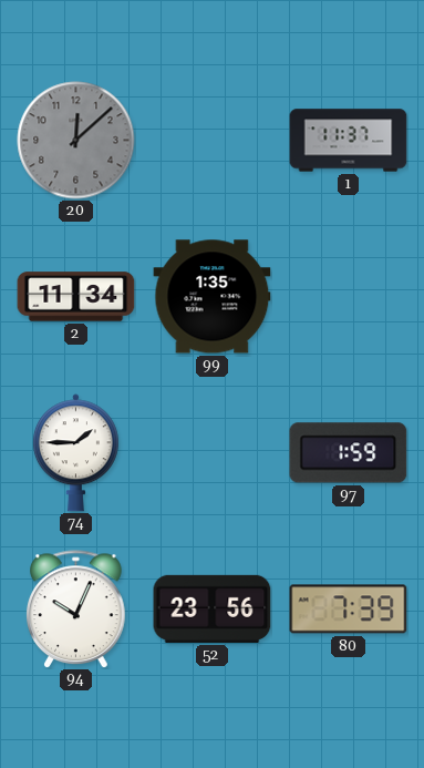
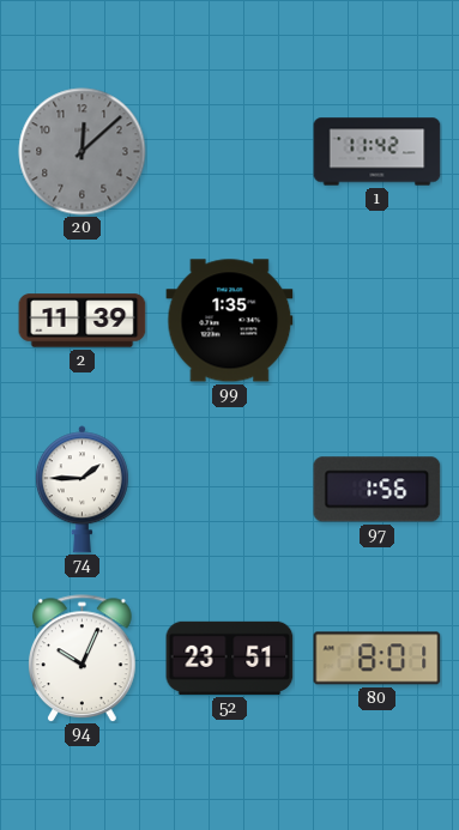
1: 11:37 -> 11:42 (378, 152)
2: 11:34 -> 11:39 (83, 321)
97: 1:59 -> 1:56 (378, 490)
52: 23:56 -> 23:51 (230, 658)
80: 7:39 -> 8:01 (378, 659)
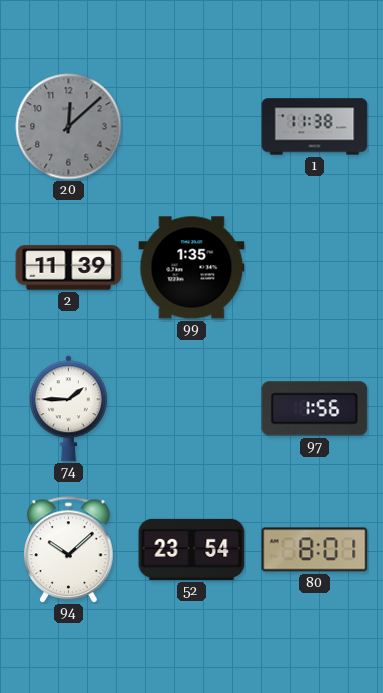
1: 11:42 -> 11:38 (315, 127)
94: 10:04 -> 10:08 (69, 550)
52: 23:51 -> 23:54 (192, 549)
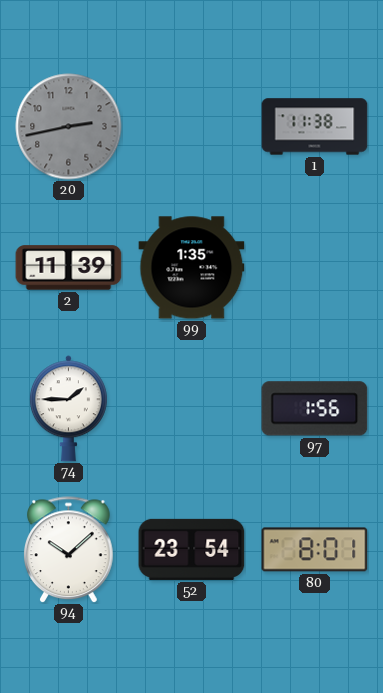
20: 12:08 -> 2:43 (69, 127)
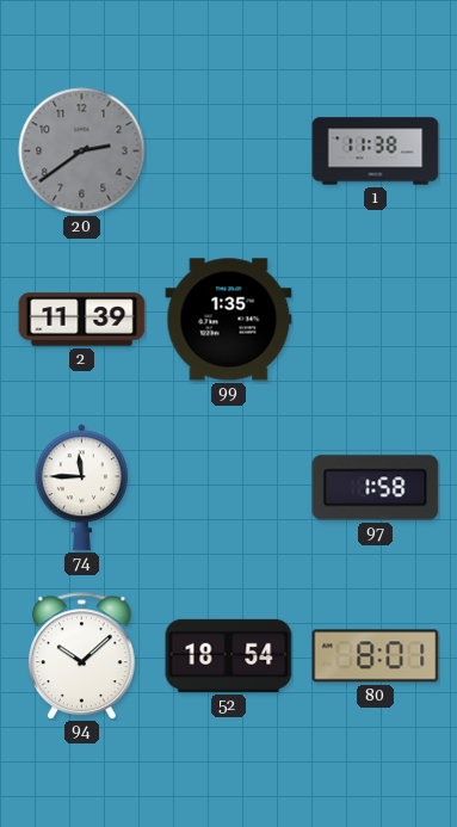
20: 2:43 -> 2:39 (82, 152)
74: 1:45 -> 11:45 (81, 488)
97: 1:56 -> 1:58 (376, 488)
52: 23:54 -> 18:54 (229, 655)
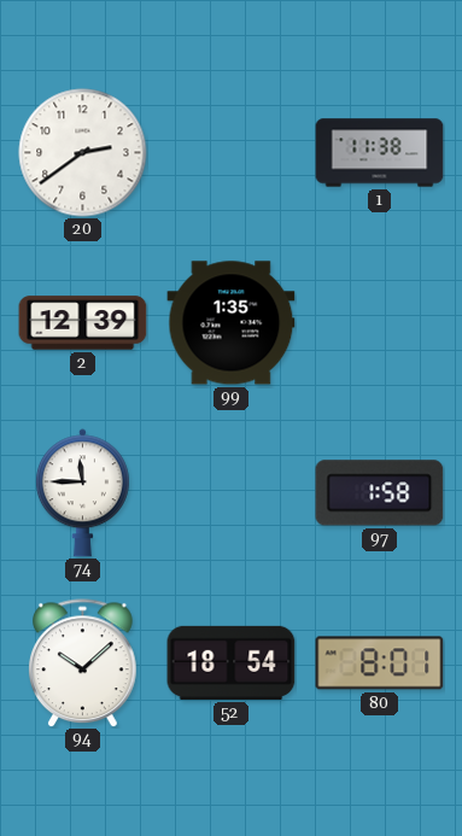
20 dial: grey -> white (83, 153)
2: 11:39 -> 12:39 (83, 323)
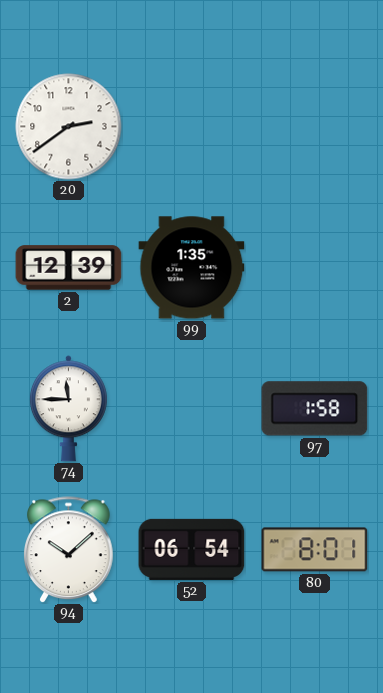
1: 11:38 -> none (380, 153)
52: 18:54 -> 06:54 (192, 549)
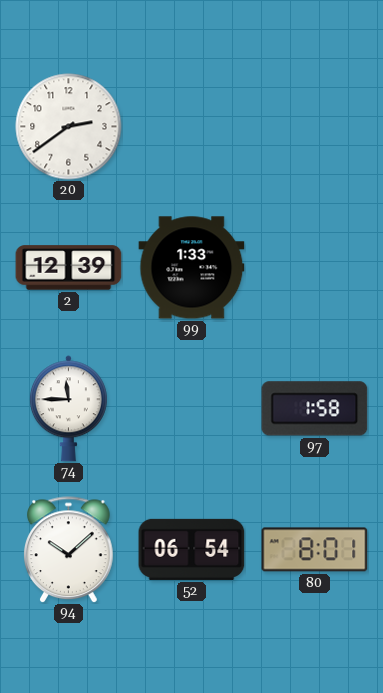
99: 1:35 -> 1:33 (192, 268)
